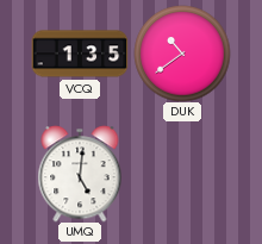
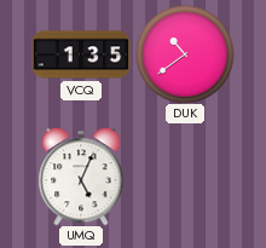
UMQ: 5:01 -> 5:04 (81, 177)
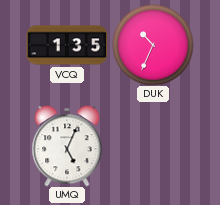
DUK: 10:39 -> 10:34 (153, 45)
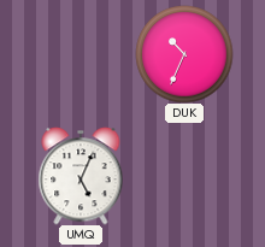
VCQ: 1:35 -> none (67, 45)
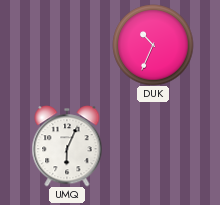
UMQ: 5:04 -> 6:04 (67, 146)
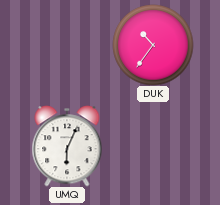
DUK: 10:34 -> 10:36 (153, 45)
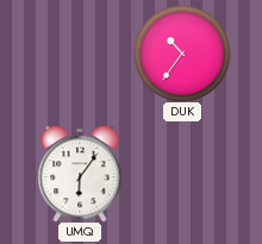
UMQ: 6:04 -> 6:06 (80, 174)
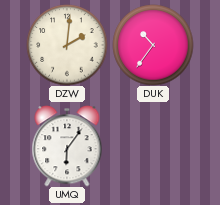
DZW: none -> 2:01 (67, 45)
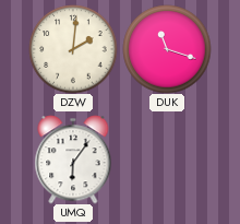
DUK: 10:36 -> 11:18 (167, 49)
